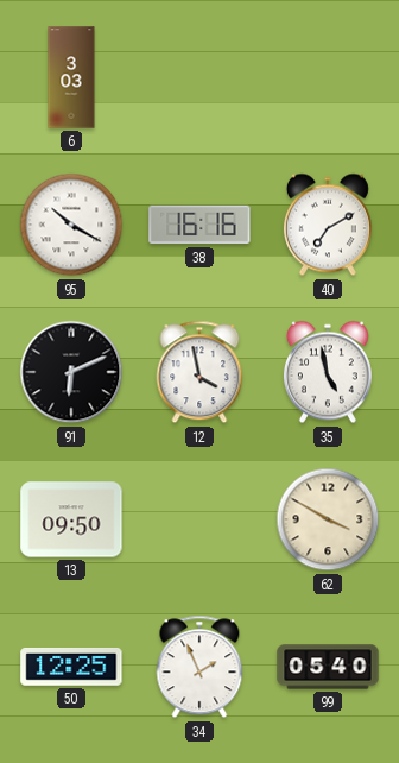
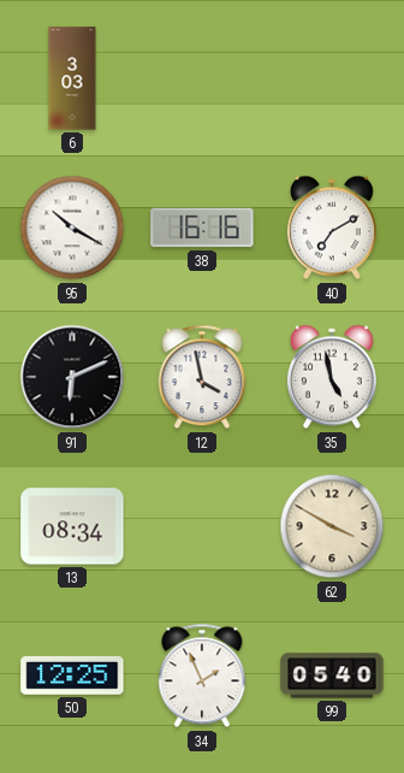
13: 09:50 -> 08:34 (72, 526)
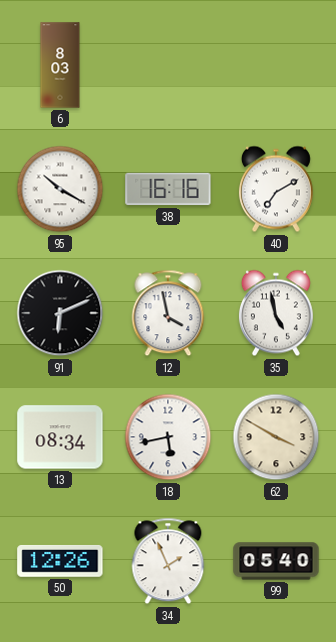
6: 3:03 -> 8:03 (60, 65)
18: none -> 5:43 (168, 437)
50: 12:25 -> 12:26 (60, 561)
